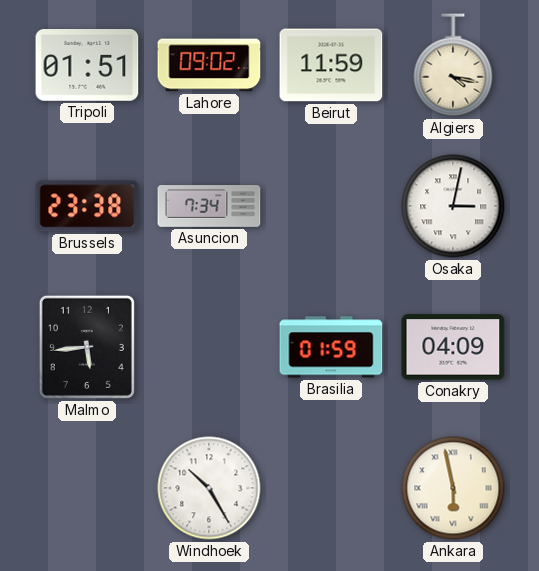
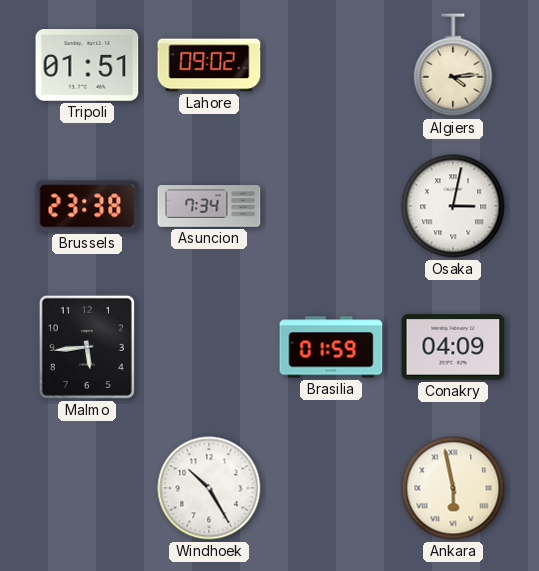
Beirut: 11:59 -> none (331, 65)
Algiers: 4:17 -> 4:14 (453, 65)
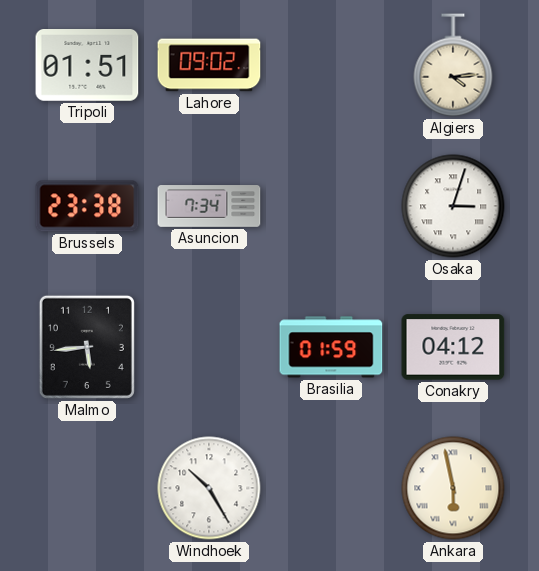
Osaka: 3:02 -> 3:03 (453, 206)
Conakry: 04:09 -> 04:12 (453, 347)
